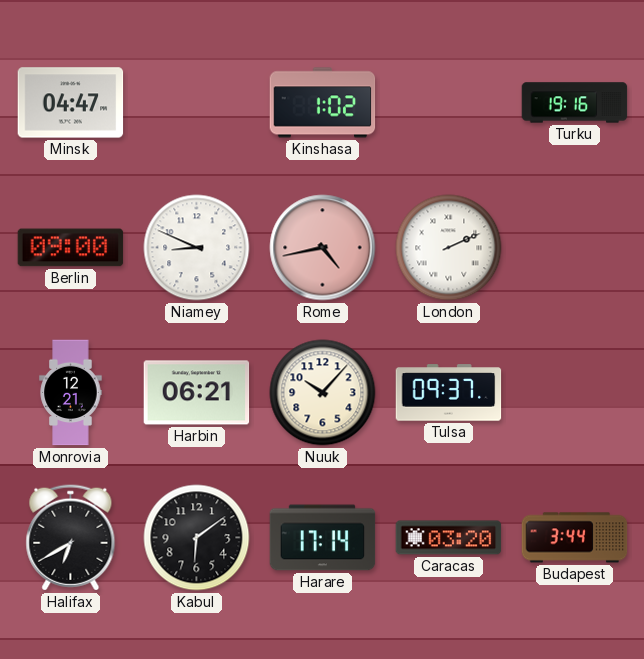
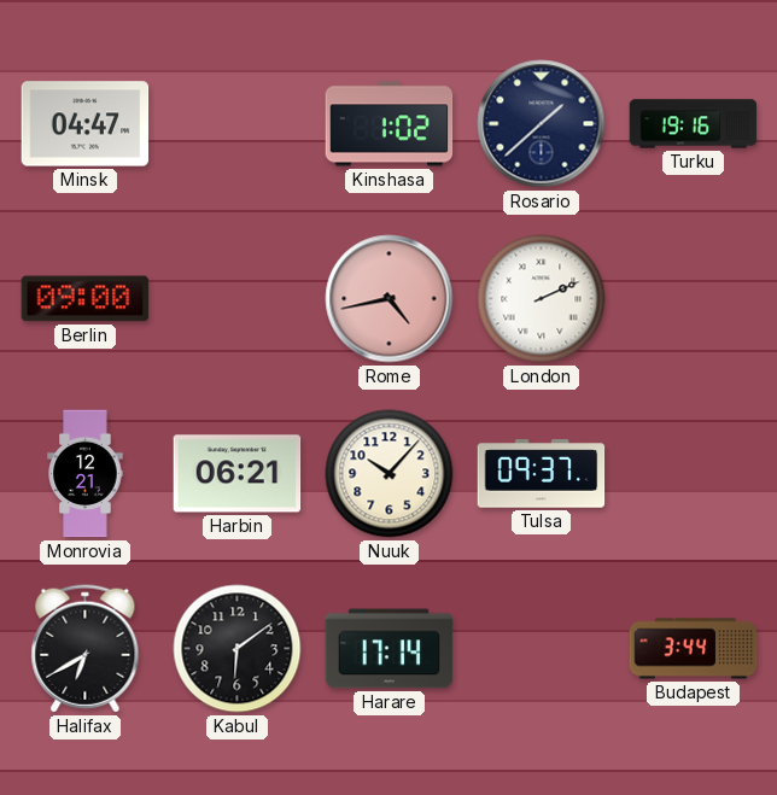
Rosario: none -> 1:38 (542, 124)
Niamey: 8:49 -> none (197, 248)
Caracas: 03:20 -> none (449, 538)
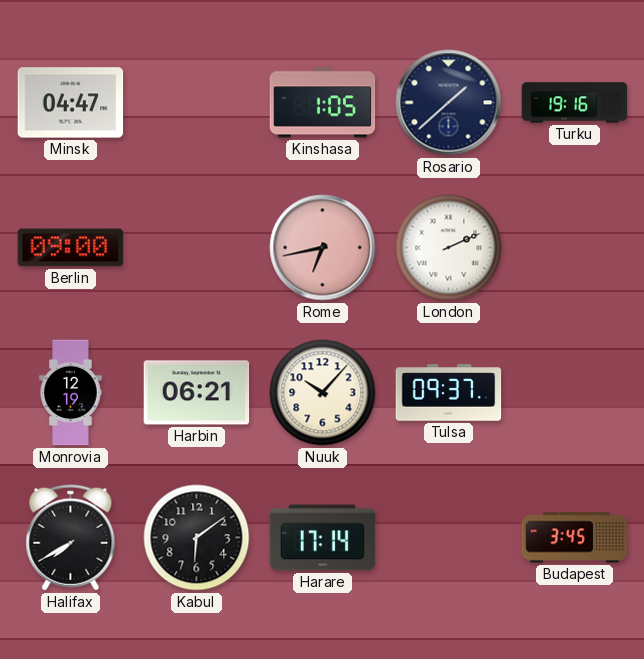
Kinshasa: 1:02 -> 1:05 (323, 103)
Rome: 4:43 -> 6:43 (323, 248)
Monrovia: 12:21 -> 12:19 (71, 393)
Halifax: 6:40 -> 7:40 (71, 538)
Budapest: 3:44 -> 3:45 (575, 538)
